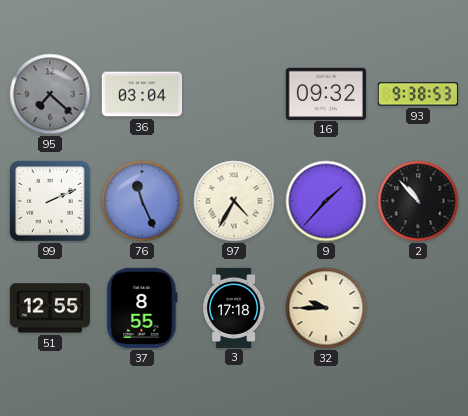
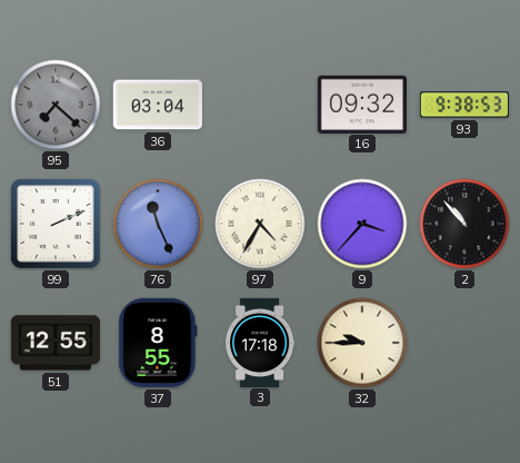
9: 1:37 -> 3:37 (362, 224)
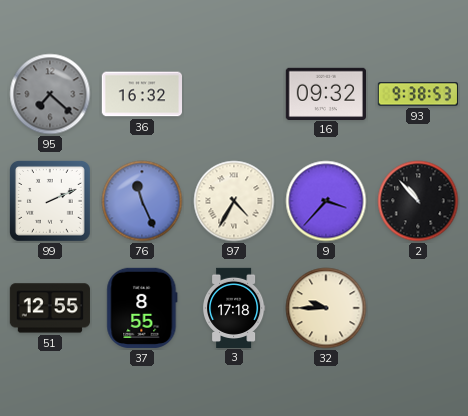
36: 03:04 -> 16:32 (141, 94)
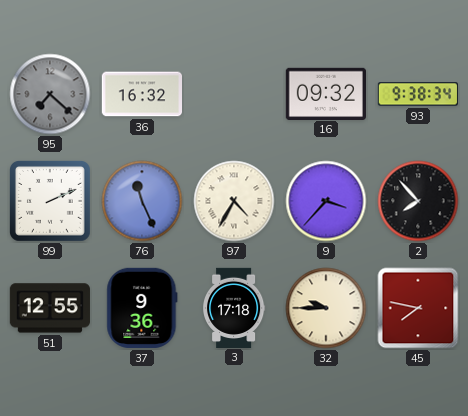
93: 9:38:53 -> 9:38:34 (417, 94)
2: 10:53 -> 7:53 (418, 201)
37: 8:55 -> 9:36 (142, 308)
45: none -> 7:47 (418, 308)
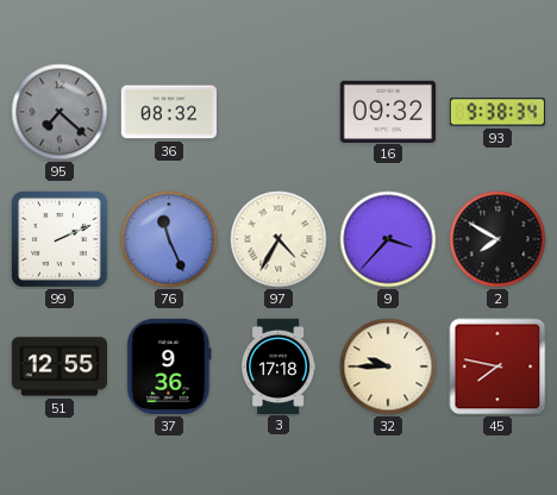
36: 16:32 -> 08:32 (168, 112)
2: 7:53 -> 7:50 (497, 239)
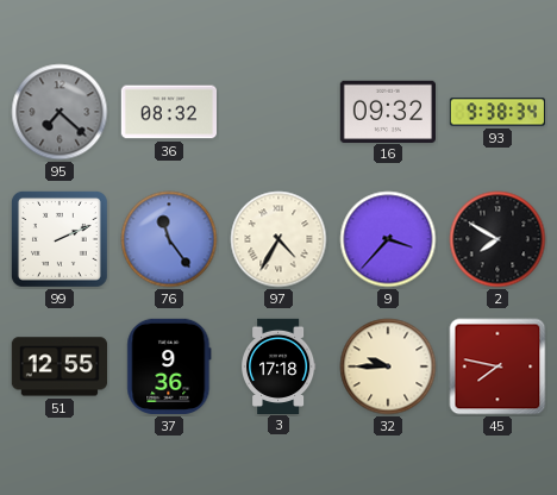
76: 11:26 -> 11:24 (169, 239)
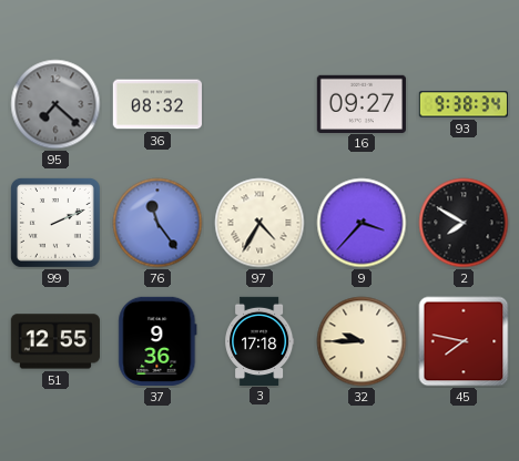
16: 09:32 -> 09:27 (360, 103)
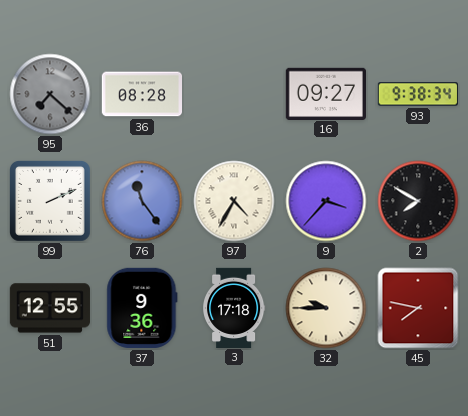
36: 08:32 -> 08:28 (141, 94)
